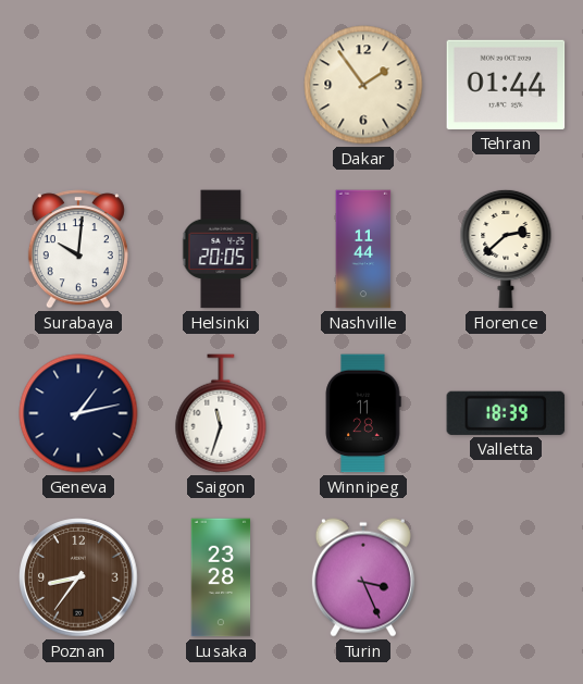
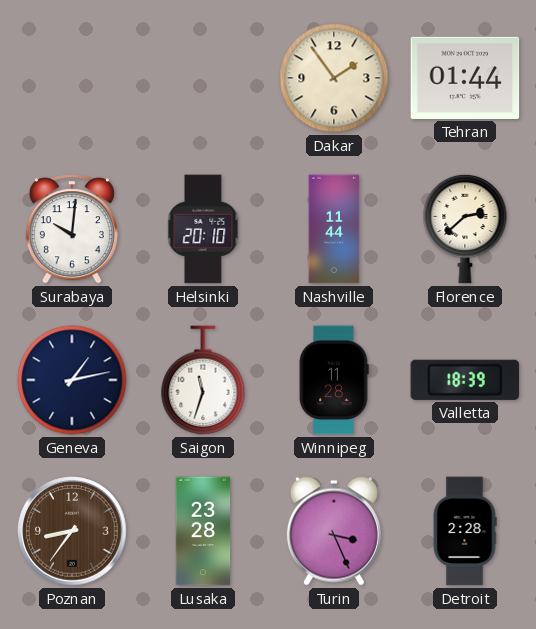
Helsinki: 20:05 -> 20:10 (203, 229)
Detroit: none -> 2:28 (465, 531)
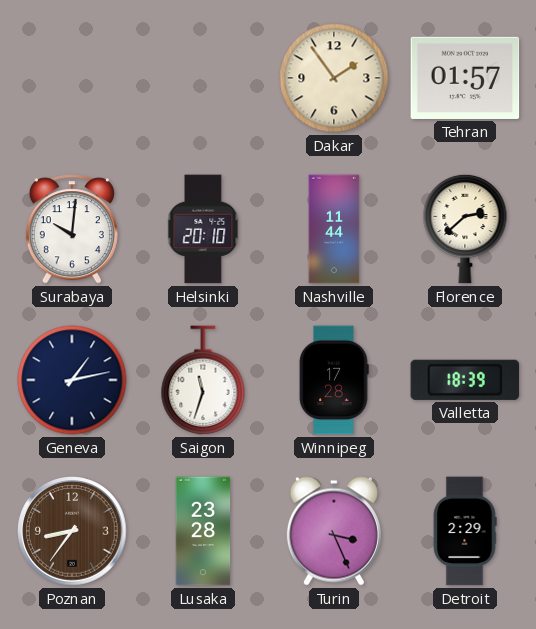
Tehran: 01:44 -> 01:57 (465, 78)
Winnipeg: 11:28 -> 17:28 (334, 380)
Detroit: 2:28 -> 2:29 (465, 531)
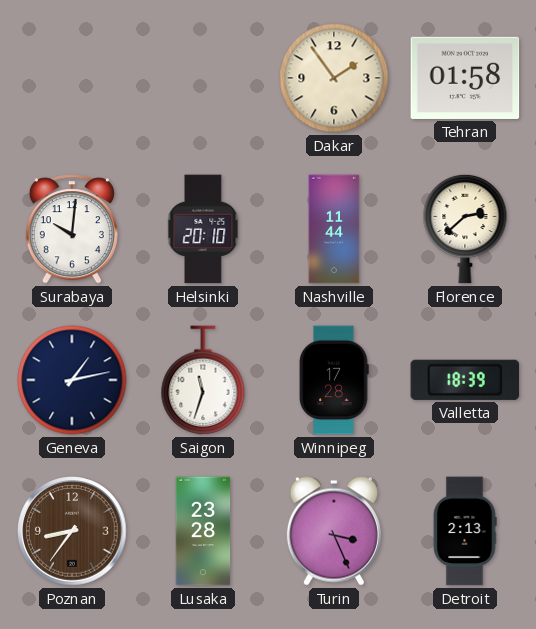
Tehran: 01:57 -> 01:58 (465, 78)
Detroit: 2:29 -> 2:13 (465, 531)
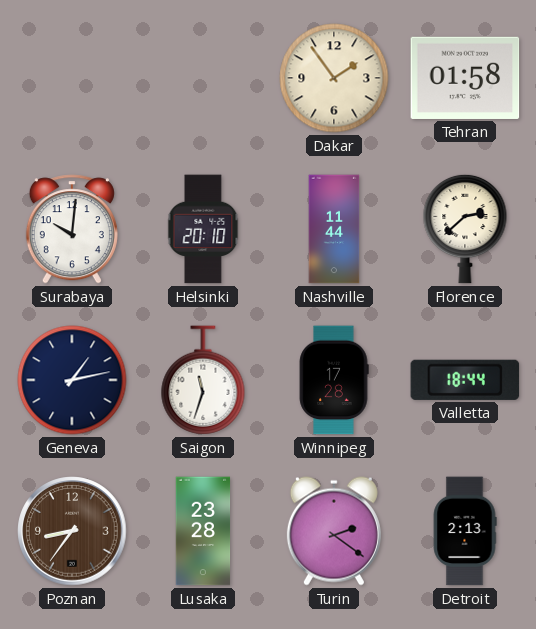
Valletta: 18:39 -> 18:44 (465, 380)
Turin: 3:26 -> 2:21 (334, 531)
